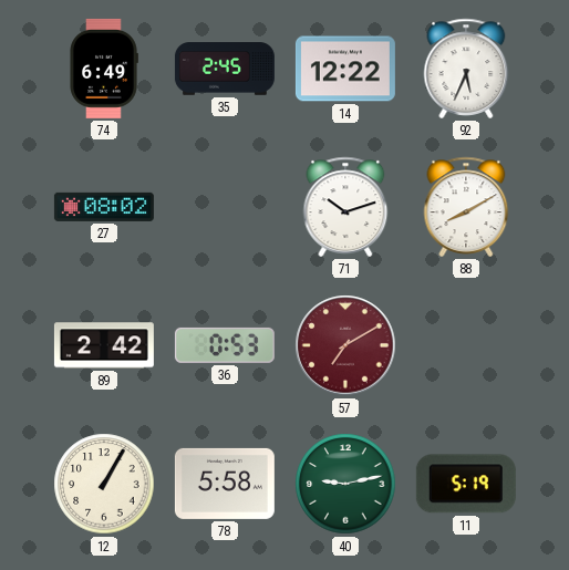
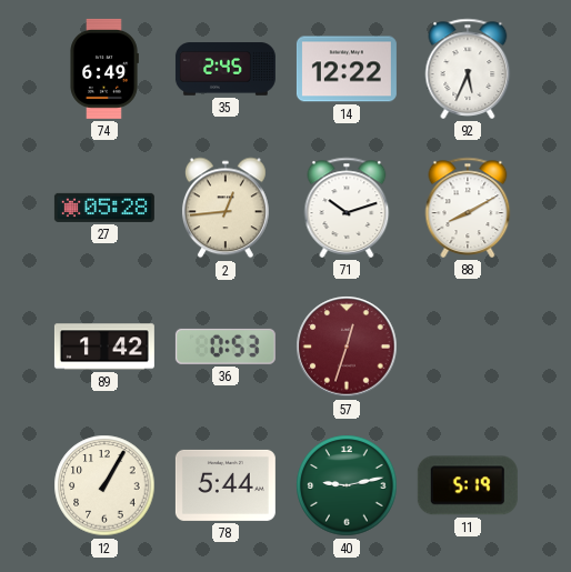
27: 08:02 -> 05:28 (104, 208)
2: none -> 12:44 (226, 208)
89: 2:42 -> 1:42 (104, 347)
57: 7:10 -> 12:33 (347, 347)
78: 5:58 -> 5:44 (226, 485)
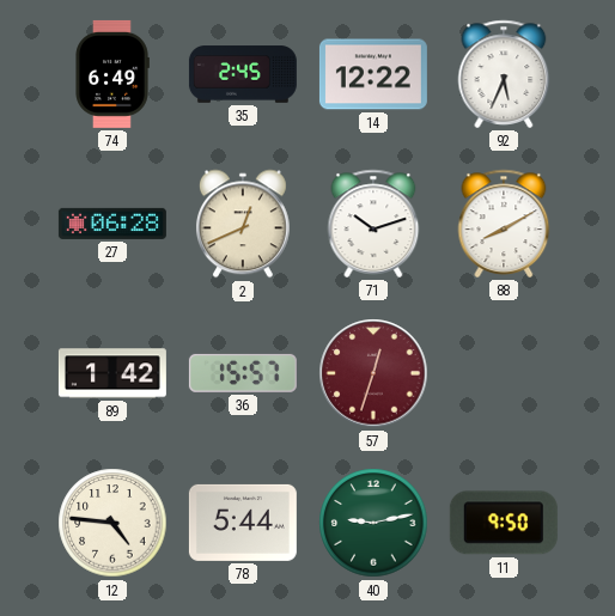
27: 05:28 -> 06:28 (112, 224)
2: 12:44 -> 12:41 (243, 224)
36: 0:53 -> 15:57 (243, 373)
12: 1:05 -> 4:46 (112, 523)
11: 5:19 -> 9:50 (504, 523)
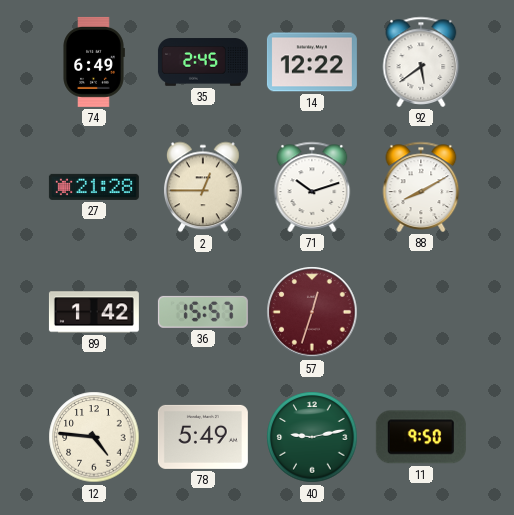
92: 5:34 -> 5:39 (421, 62)
27: 06:28 -> 21:28 (94, 187)
2: 12:41 -> 12:45 (203, 187)
78: 5:44 -> 5:49 (203, 437)
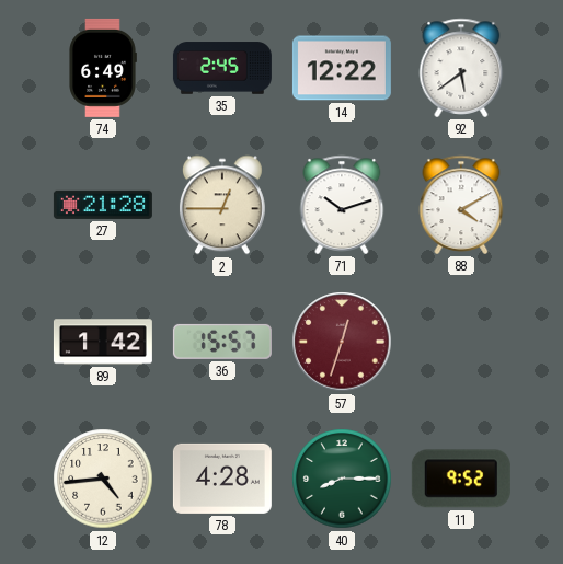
88: 8:10 -> 4:10 (461, 205)
12: 4:46 -> 4:44 (103, 479)
78: 5:49 -> 4:28 (222, 479)
40: 9:13 -> 8:15 (342, 479)
11: 9:50 -> 9:52 (461, 479)
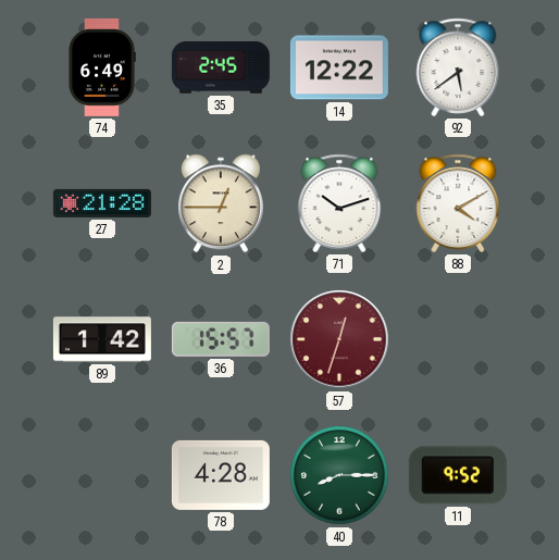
12: 4:44 -> none (103, 479)
